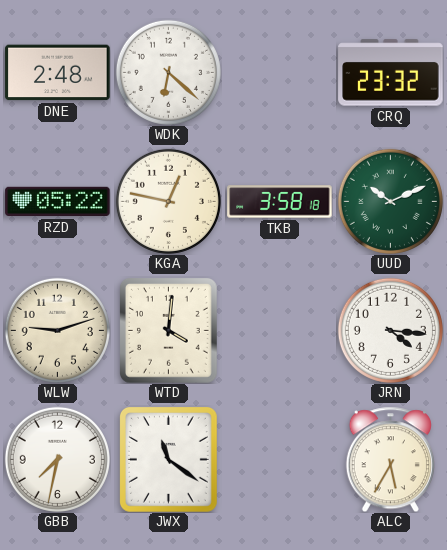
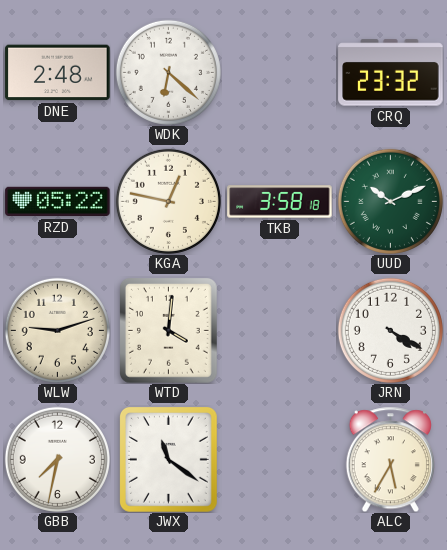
JRN: 4:16 -> 4:20 (390, 330)
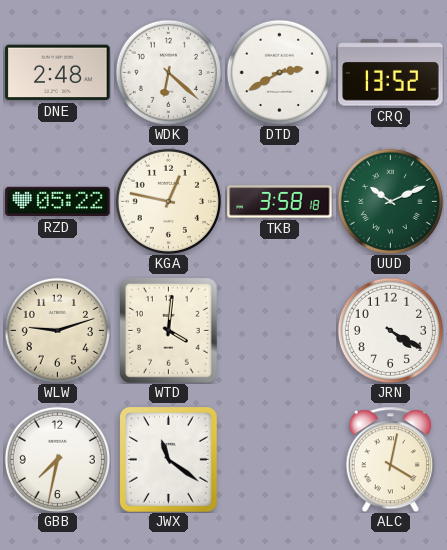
DTD: none -> 2:40 (279, 72)
CRQ: 23:32 -> 13:52 (391, 73)
ALC: 5:35 -> 4:02 (390, 459)
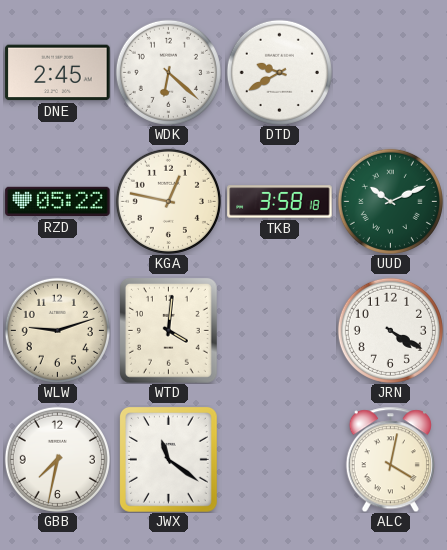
DNE: 2:48 -> 2:45 (58, 73)
DTD: 2:40 -> 9:40 (279, 72)
CRQ: 13:52 -> none (391, 73)
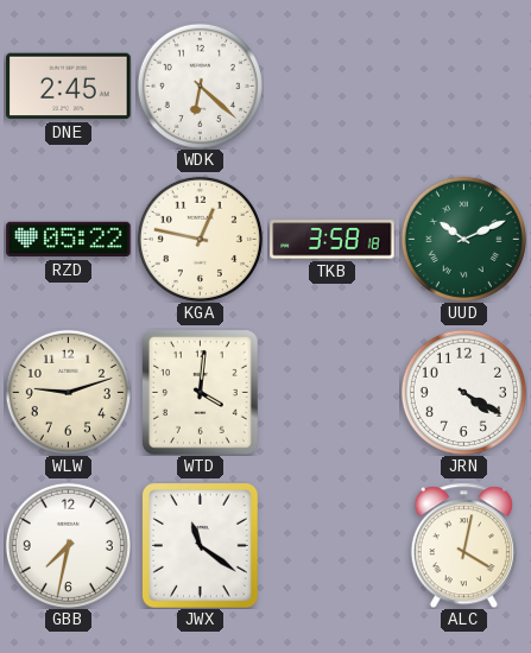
DTD: 9:40 -> none (279, 72)
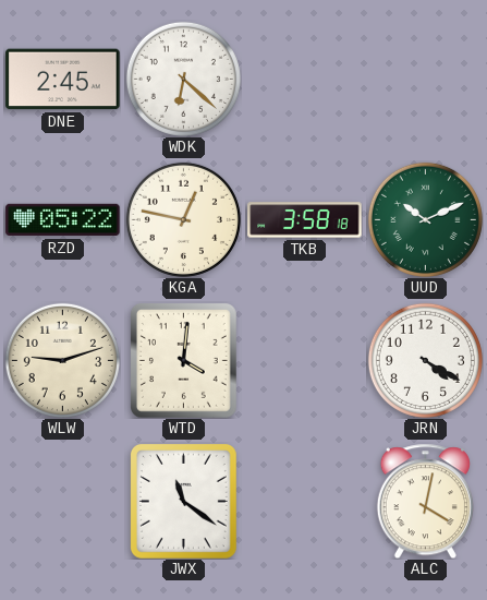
GBB: 7:32 -> none (68, 545)
